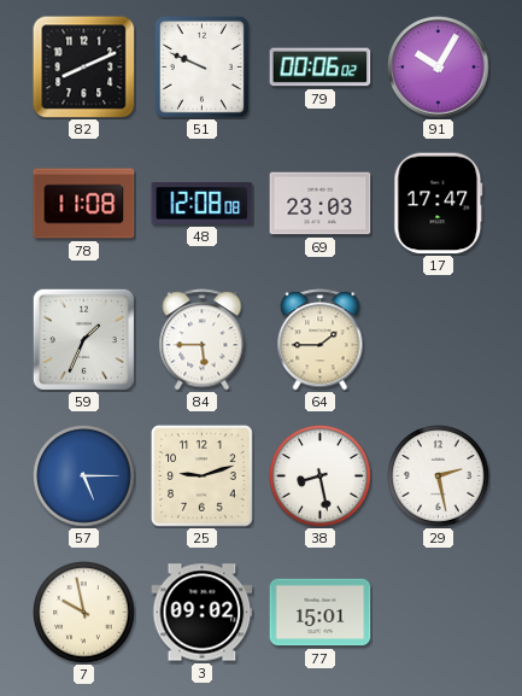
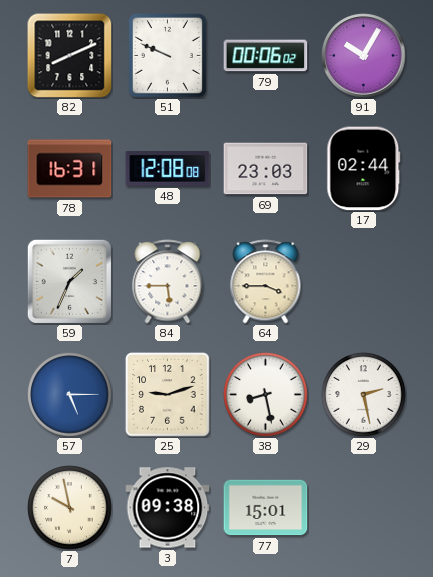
78: 11:08 -> 16:31 (70, 169)
17: 17:47 -> 02:44 (364, 169)
64: 1:45 -> 3:45 (266, 282)
3: 09:02 -> 09:38 (168, 508)
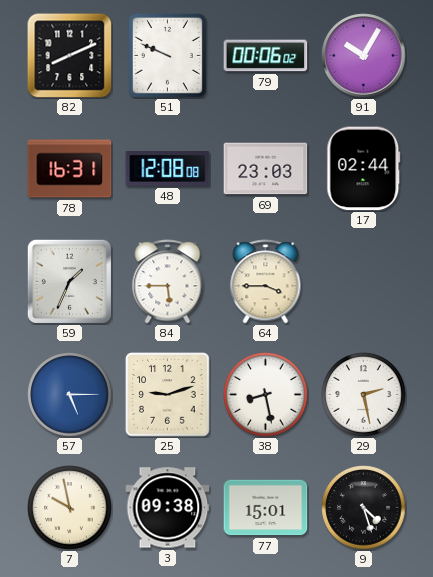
9: none -> 4:27 (364, 508)
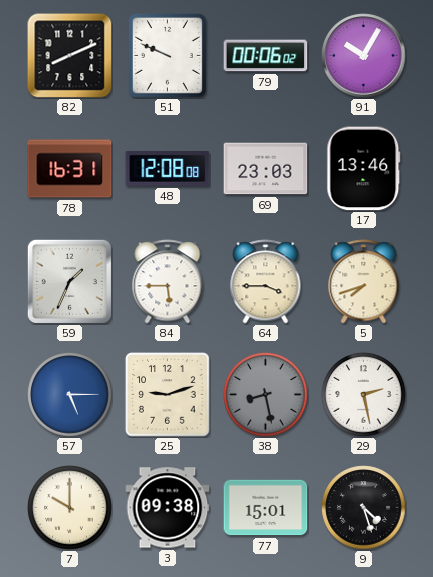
17: 02:44 -> 13:46 (364, 169)
5: none -> 7:42 (364, 282)
38 dial: white -> grey (266, 395)
7: 9:58 -> 10:00 (70, 508)
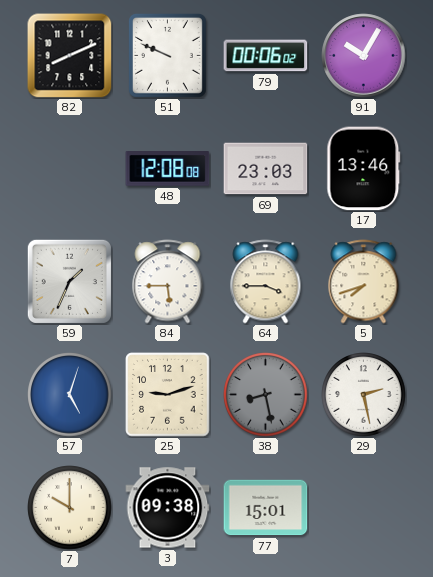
78: 16:31 -> none (70, 169)
57: 5:15 -> 5:03 (70, 395)
9: 4:27 -> none (364, 508)
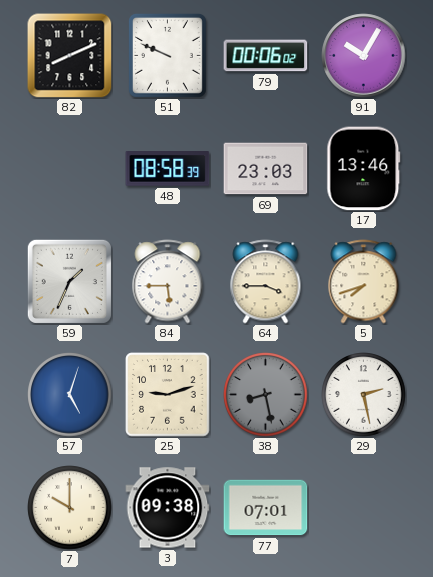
48: 12:08 -> 08:58 (168, 169)
77: 15:01 -> 07:01 (266, 508)
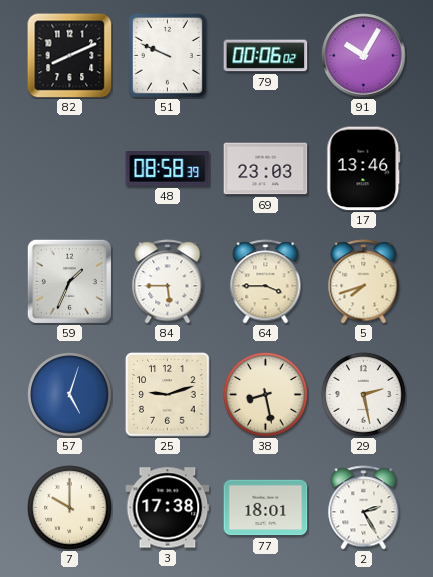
38 dial: grey -> cream (266, 395)
3: 09:38 -> 17:38 (168, 508)
77: 07:01 -> 18:01 (266, 508)
2: none -> 2:25 (364, 508)
